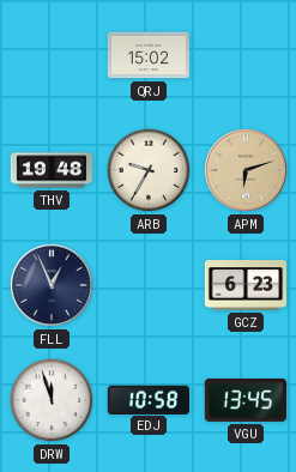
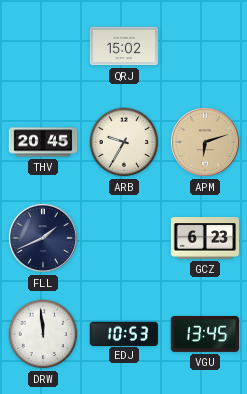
THV: 19:48 -> 20:45 (43, 142)
FLL: 12:56 -> 1:41 (43, 238)
DRW: 11:57 -> 11:59 (43, 334)
EDJ: 10:58 -> 10:53 (123, 333)
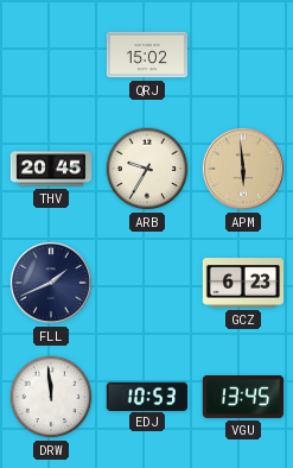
APM: 6:12 -> 5:59 (243, 169)
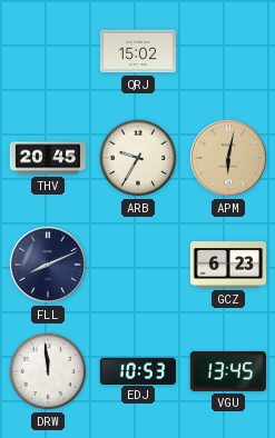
APM: 5:59 -> 6:02 (228, 158)
FLL: 1:41 -> 8:11 (48, 265)
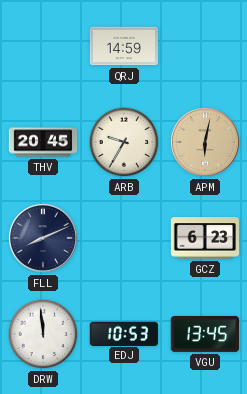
QRJ: 15:02 -> 14:59 (123, 46)
